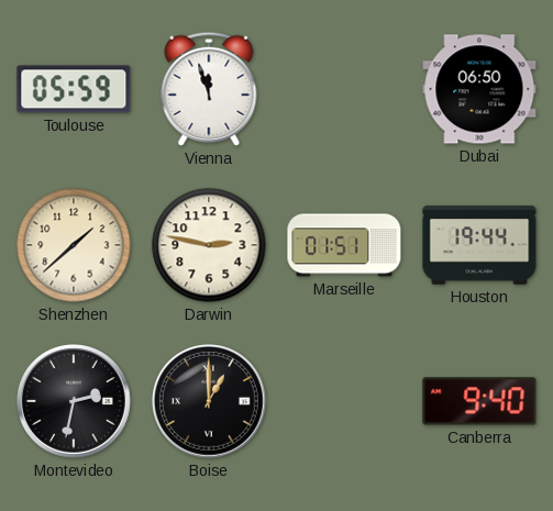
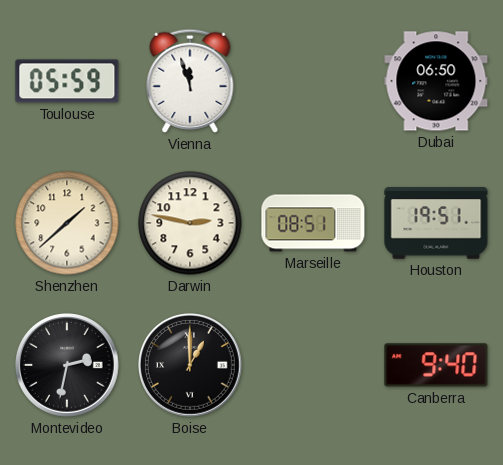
Marseille: 01:51 -> 08:51 (313, 223)
Houston: 19:44 -> 19:51 (436, 223)
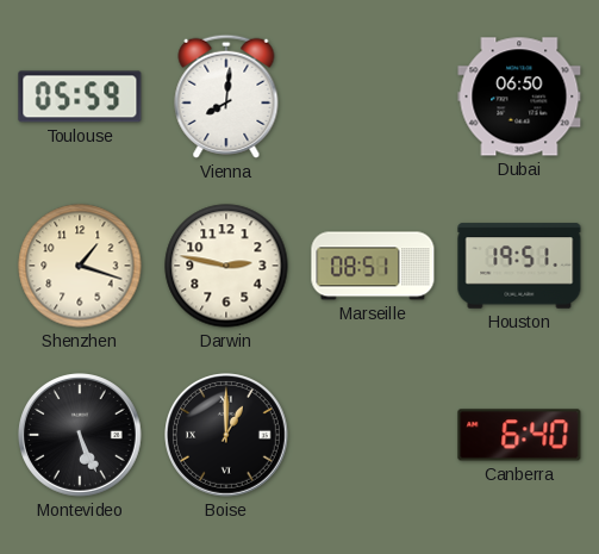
Vienna: 11:57 -> 8:01 (226, 97)
Shenzhen: 1:38 -> 1:18 (80, 266)
Montevideo: 2:32 -> 5:26 (81, 436)
Canberra: 9:40 -> 6:40 (519, 435)
